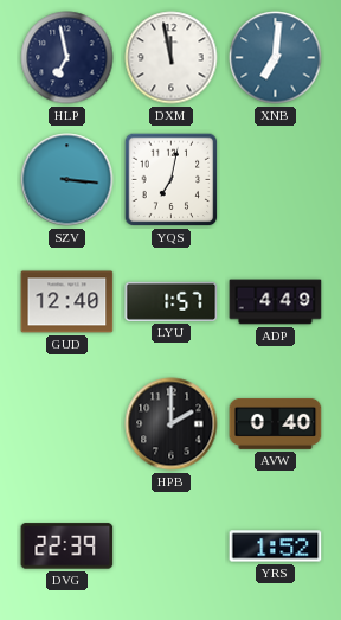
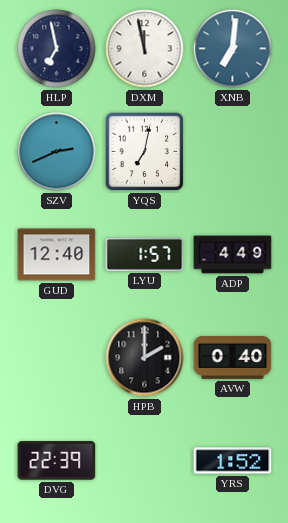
SZV: 3:16 -> 2:41 (57, 152)
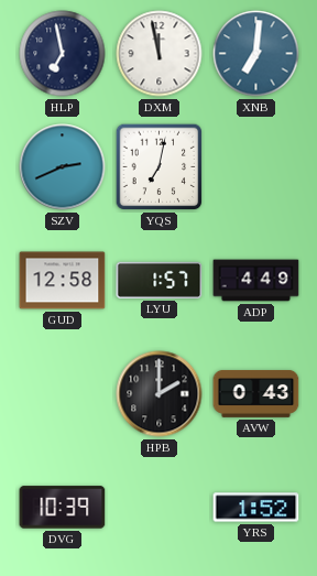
GUD: 12:40 -> 12:58 (63, 281)
AVW: 0:40 -> 0:43 (256, 394)
DVG: 22:39 -> 10:39 (63, 508)
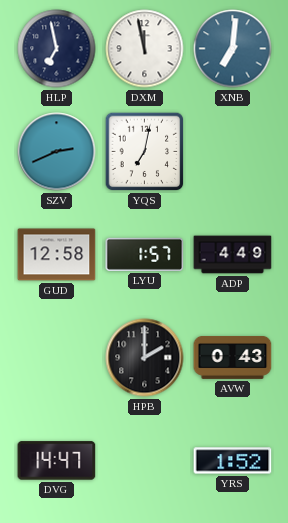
DVG: 10:39 -> 14:47 (57, 461)
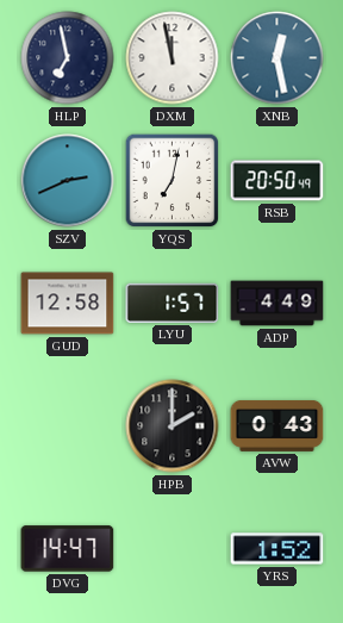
XNB: 7:01 -> 12:28 (277, 58)
RSB: none -> 20:50 (277, 181)
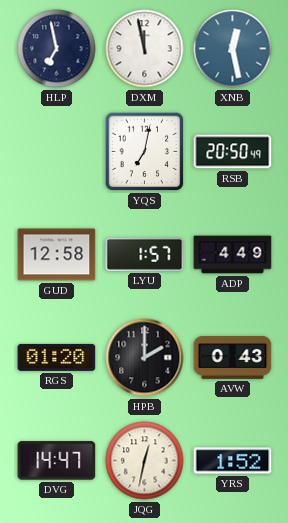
SZV: 2:41 -> none (68, 181)
RGS: none -> 01:20 (57, 357)
JQG: none -> 12:32 (145, 461)
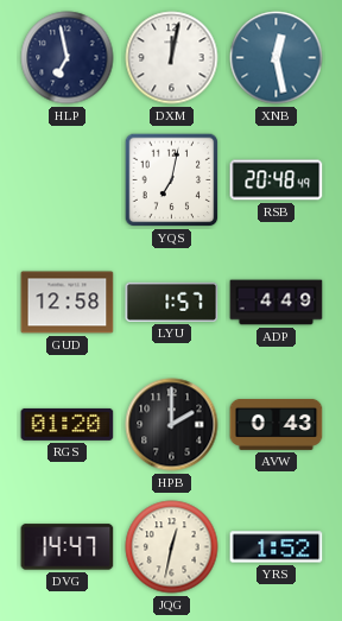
DXM: 11:58 -> 12:02 (172, 58)
RSB: 20:50 -> 20:48 (277, 180)
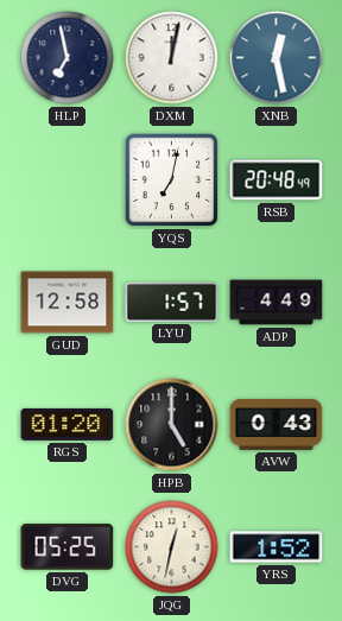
HPB: 2:00 -> 5:00 (172, 425)
DVG: 14:47 -> 05:25 (68, 547)
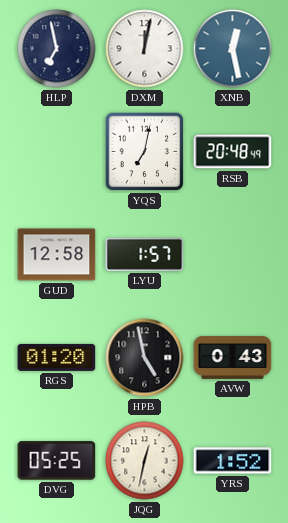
ADP: 4:49 -> none (277, 303)
HPB: 5:00 -> 4:58 (145, 358)
